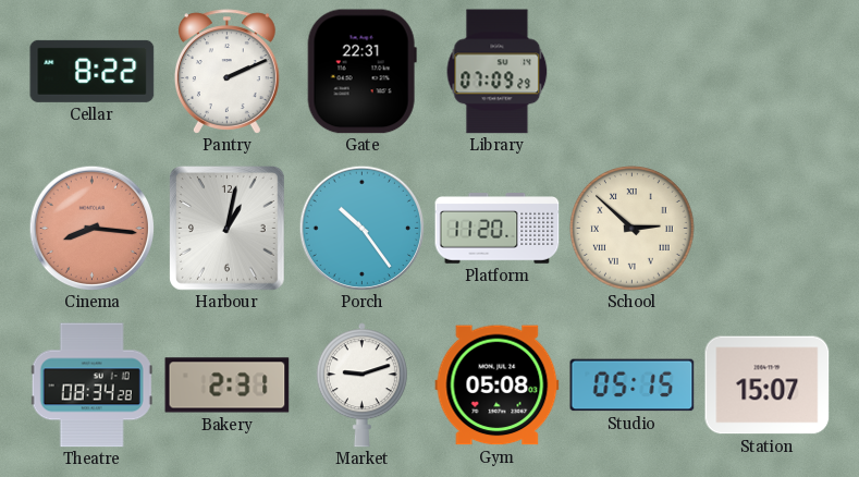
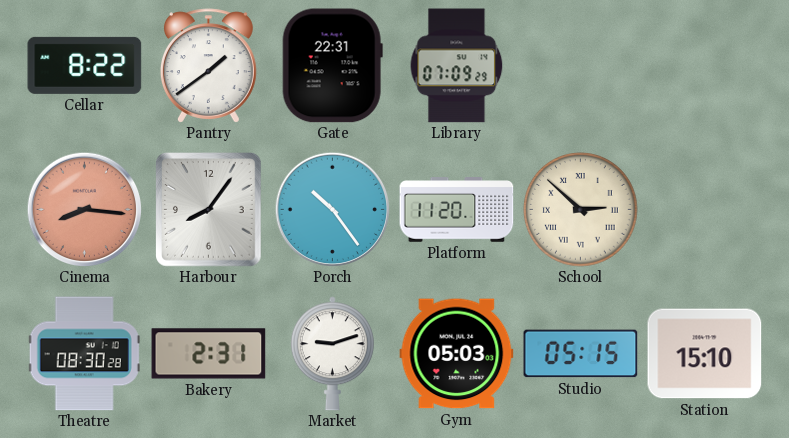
Pantry: 2:11 -> 1:39 (208, 66)
Harbour: 1:02 -> 8:06 (209, 210)
Theatre: 08:34 -> 08:30 (84, 354)
Gym: 05:08 -> 05:03 (457, 354)
Station: 15:07 -> 15:10 (705, 354)
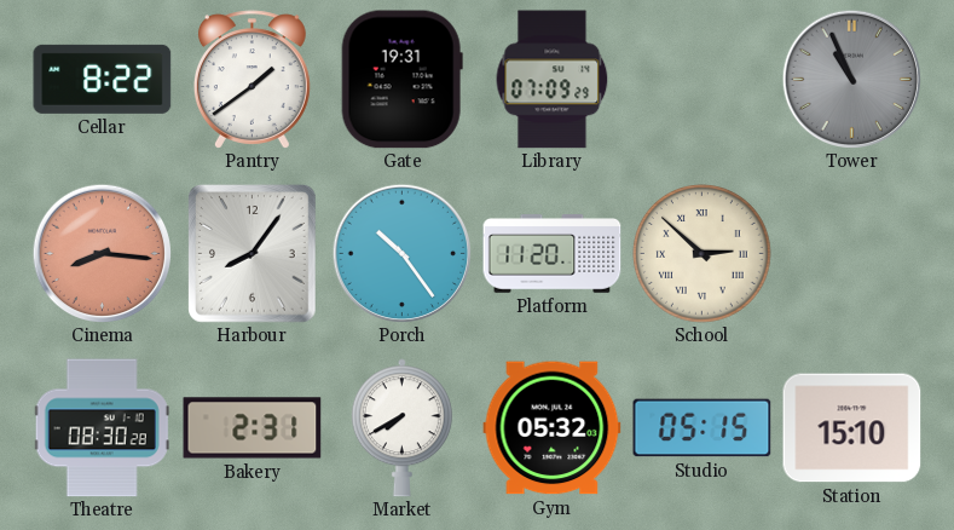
Gate: 22:31 -> 19:31 (401, 80)
Tower: none -> 10:56 (851, 79)
Market: 9:12 -> 7:40 (401, 428)
Gym: 05:03 -> 05:32 (553, 428)
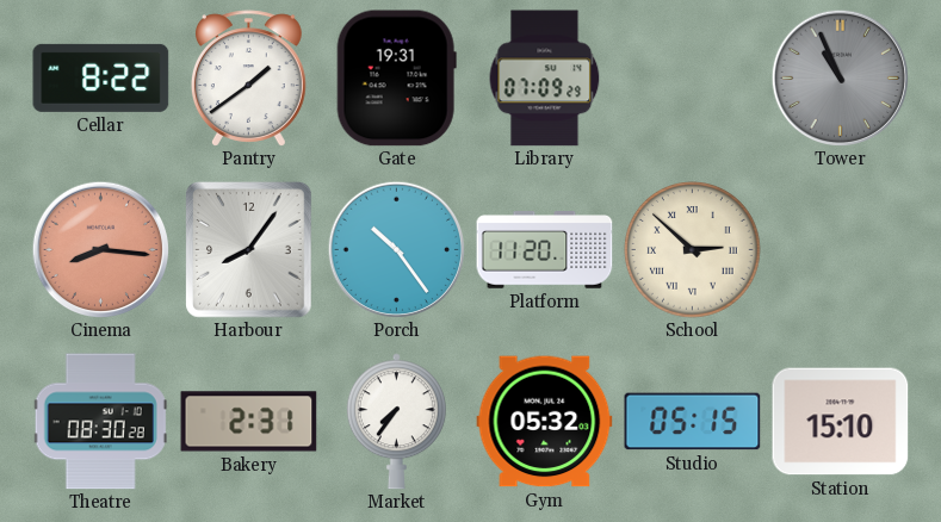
Market: 7:40 -> 7:36 (396, 422)
